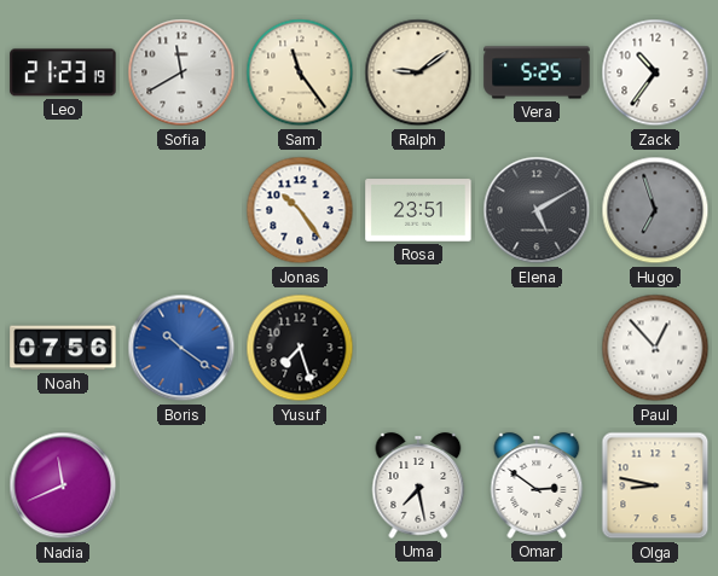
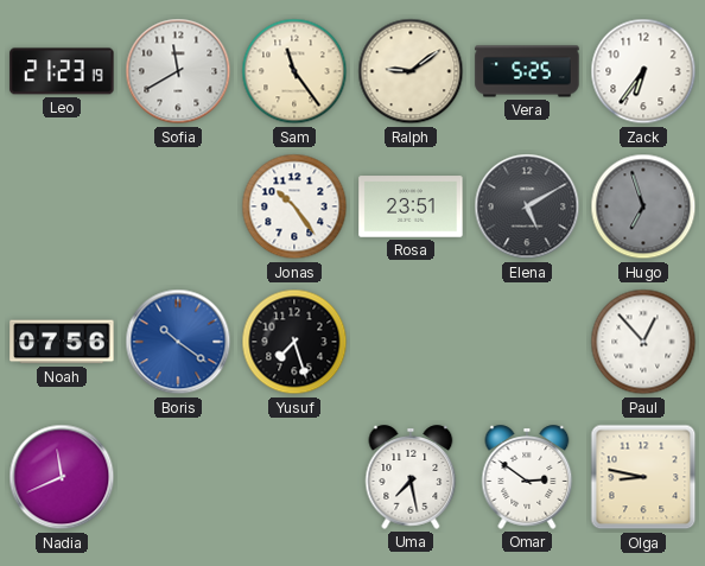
Zack: 10:36 -> 6:36 (643, 71)
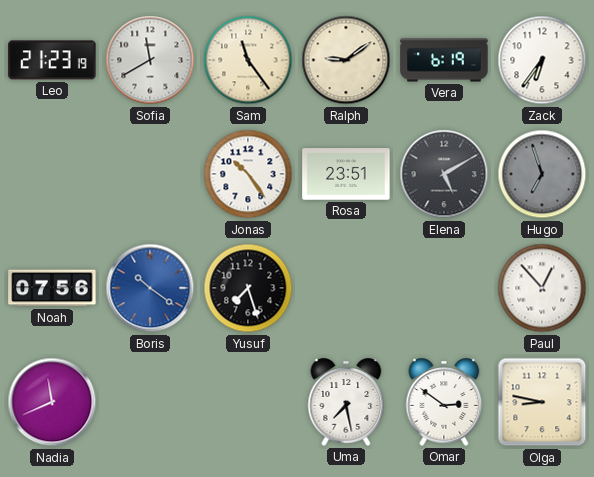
Vera: 5:25 -> 6:19 (444, 60)
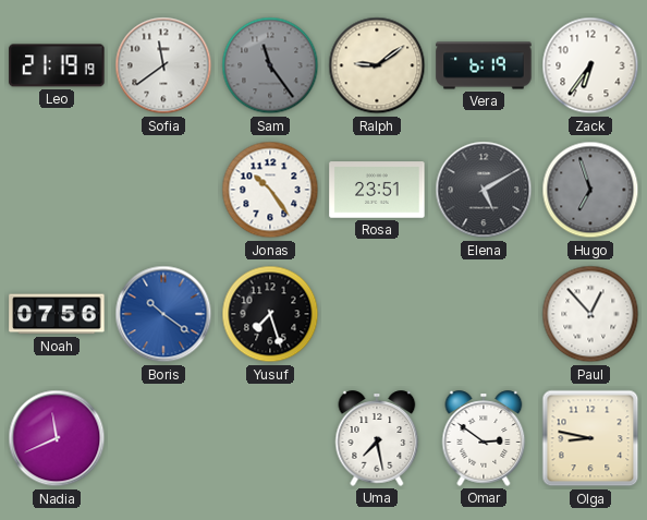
Leo: 21:23 -> 21:19 (57, 65)
Sofia: 11:40 -> 11:39 (163, 65)
Sam dial: cream -> grey (270, 65)
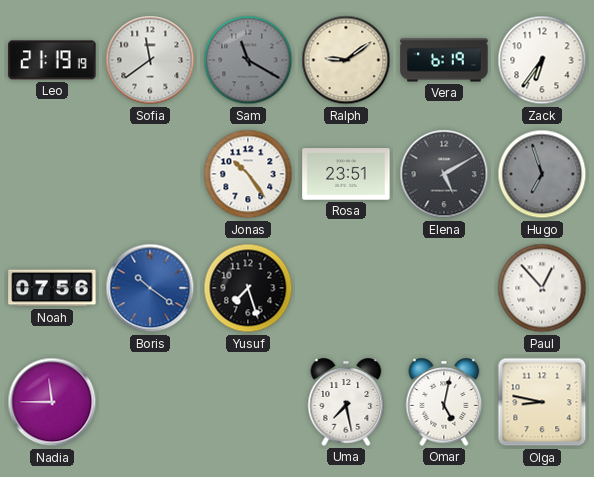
Sam: 11:24 -> 11:20 (248, 60)
Nadia: 11:41 -> 11:45 (52, 402)
Omar: 2:51 -> 5:02 (444, 402)
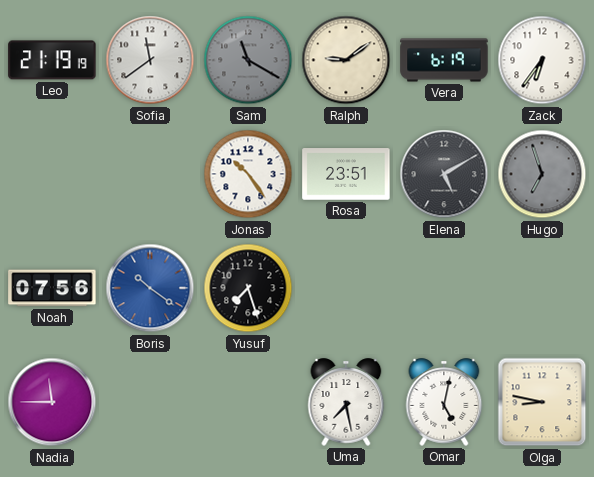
Paul: 12:53 -> none (542, 288)
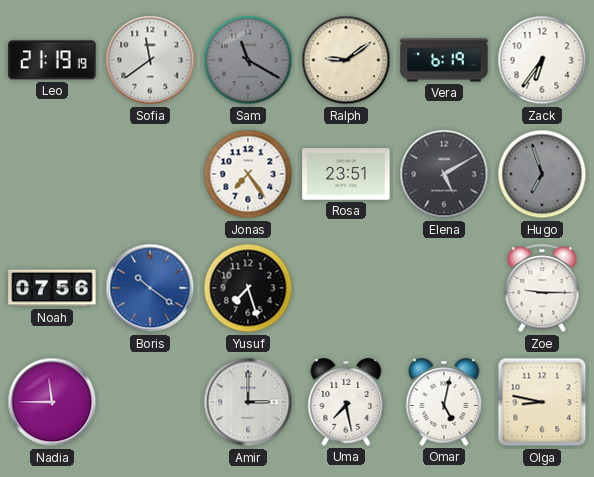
Jonas: 10:24 -> 7:24 (248, 174)
Zoe: none -> 9:15 (542, 289)
Amir: none -> 3:00 (248, 402)
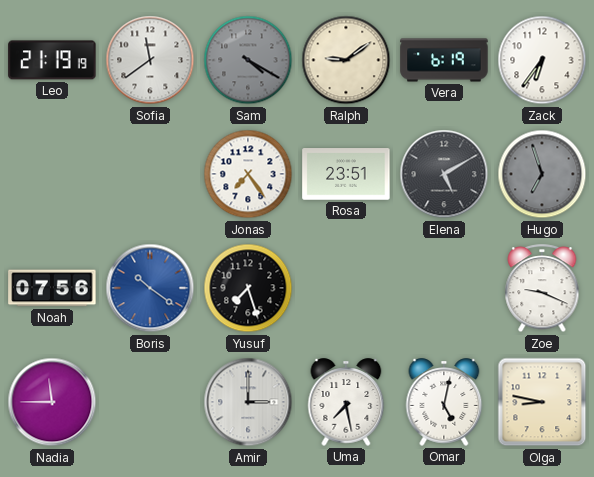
Sam: 11:20 -> 4:20 (248, 60)
Zoe: 9:15 -> 9:19 (542, 289)
